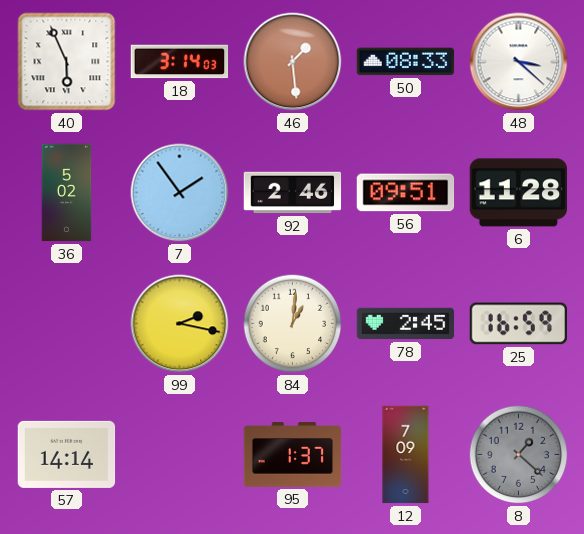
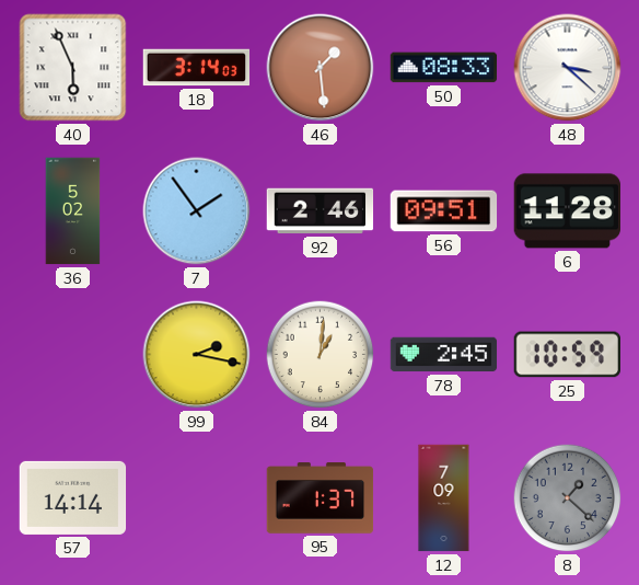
25: 16:59 -> 10:59 (567, 355)
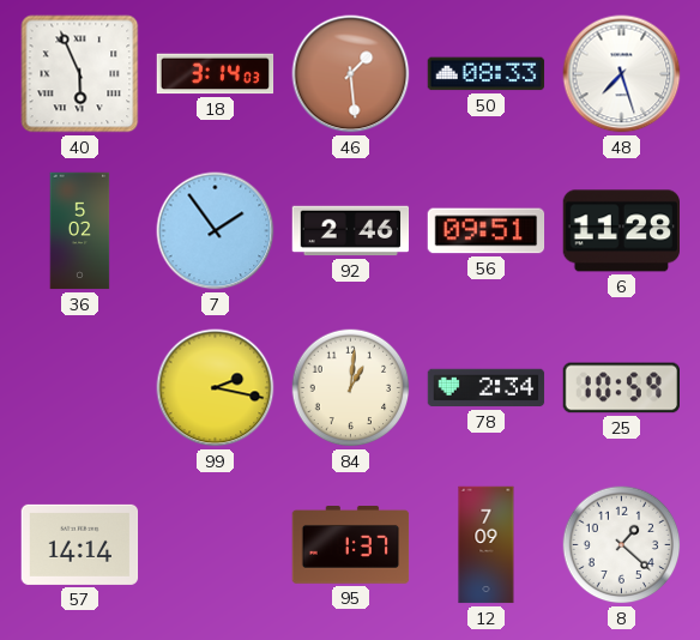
48: 3:22 -> 7:27 (622, 74)
78: 2:45 -> 2:34 (487, 388)
8 dial: grey -> white (622, 545)
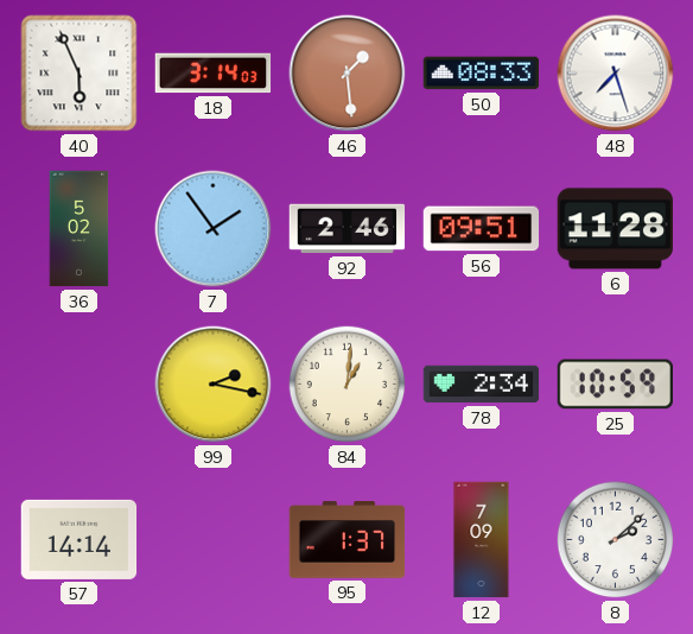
8: 1:22 -> 2:08 (616, 540)
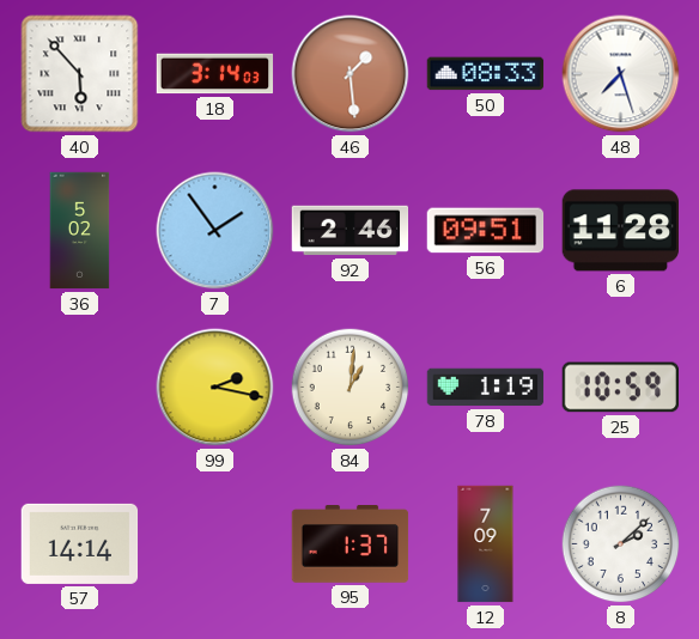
40: 5:56 -> 5:53 (80, 74)
78: 2:34 -> 1:19 (486, 388)
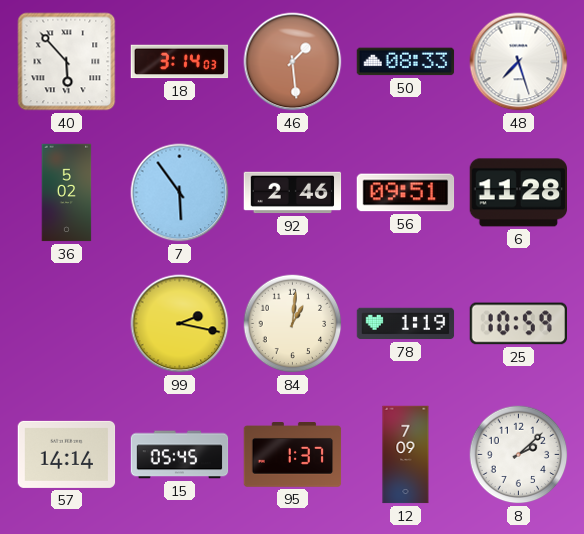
7: 1:54 -> 5:54 (180, 193)
15: none -> 05:45 (180, 455)
